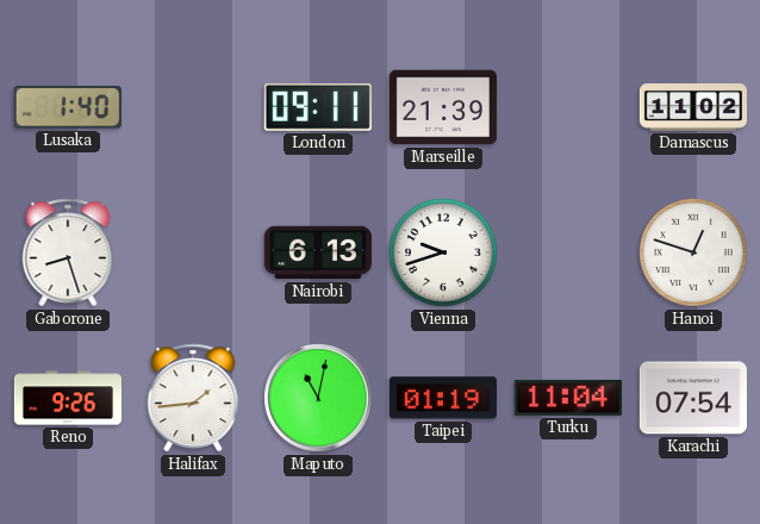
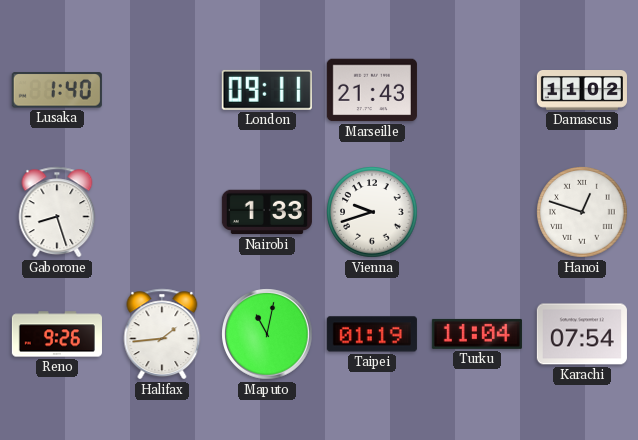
Marseille: 21:39 -> 21:43 (372, 90)
Nairobi: 6:13 -> 1:33 (267, 212)
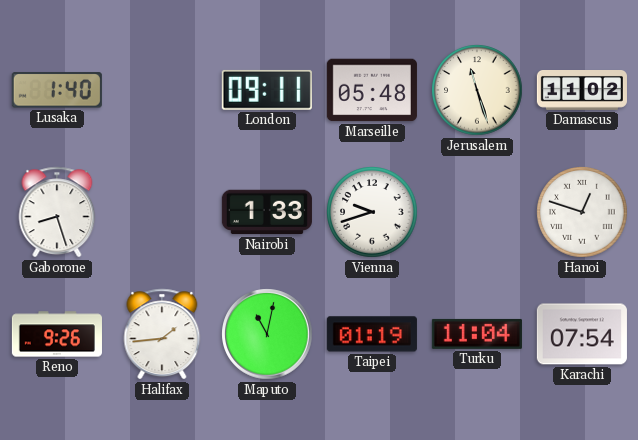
Marseille: 21:43 -> 05:48 (372, 90)
Jerusalem: none -> 11:27 (477, 90)
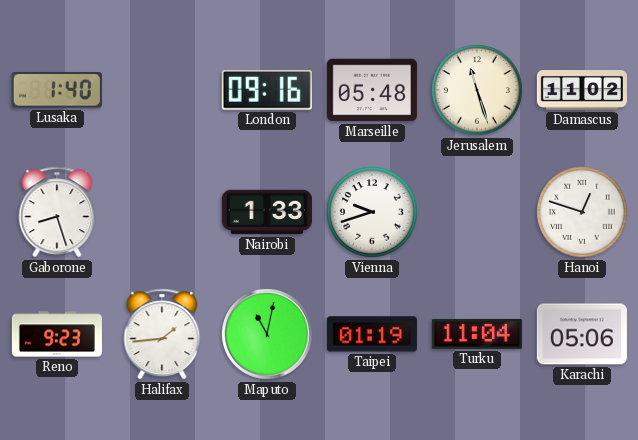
London: 09:11 -> 09:16 (267, 90)
Reno: 9:26 -> 9:23 (57, 334)
Karachi: 07:54 -> 05:06 (582, 334)
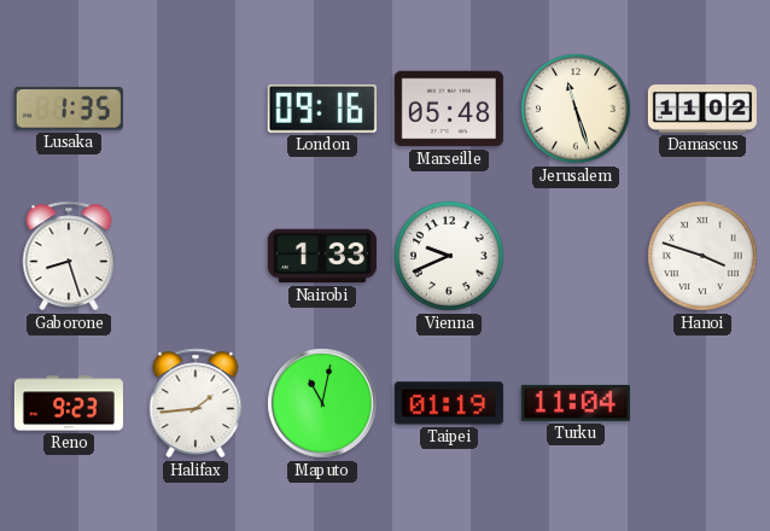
Lusaka: 1:40 -> 1:35 (69, 109)
Vienna: 9:42 -> 9:41 (449, 256)
Hanoi: 12:48 -> 3:48 (702, 256)
Karachi: 05:06 -> none (582, 334)
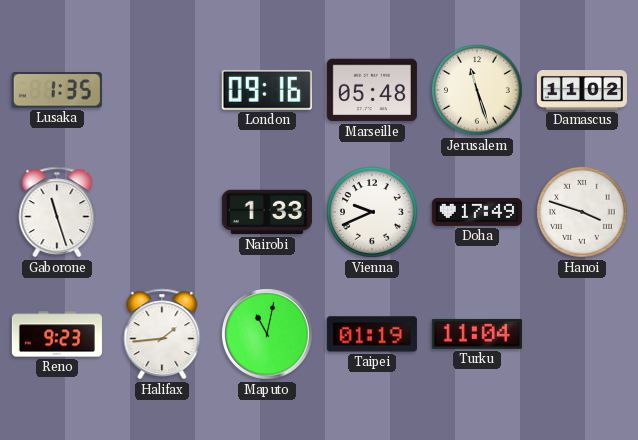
Gaborone: 8:27 -> 11:27 (57, 212)
Doha: none -> 17:49 (477, 212)
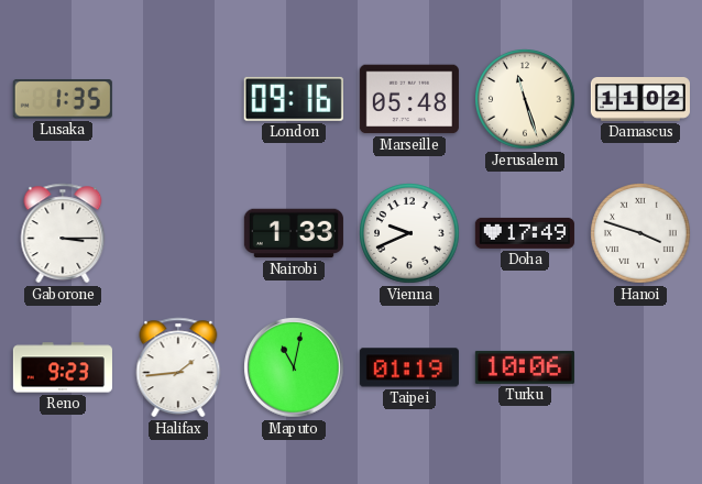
Gaborone: 11:27 -> 3:15 (63, 233)
Turku: 11:04 -> 10:06 (525, 367)
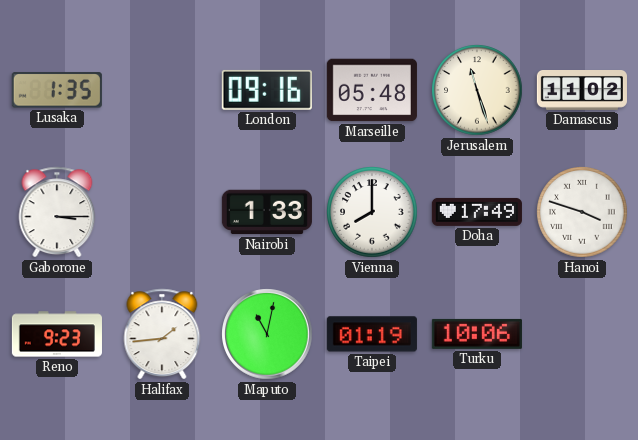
Vienna: 9:41 -> 8:00 (372, 212)
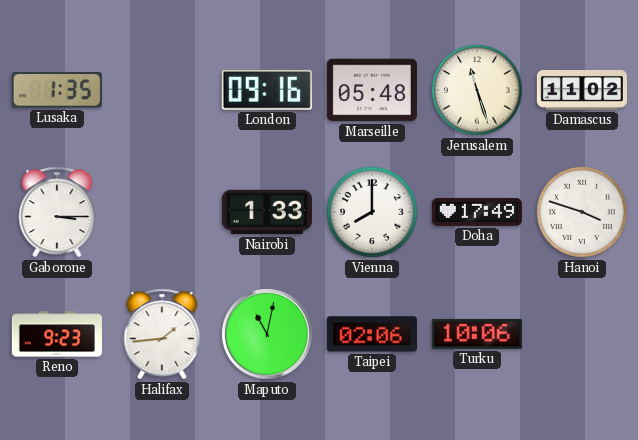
Taipei: 01:19 -> 02:06 (372, 334)
